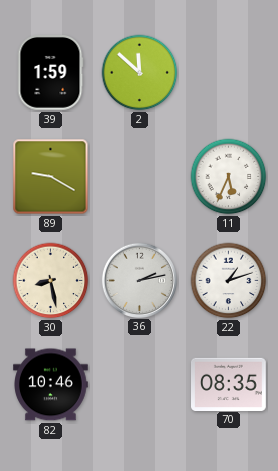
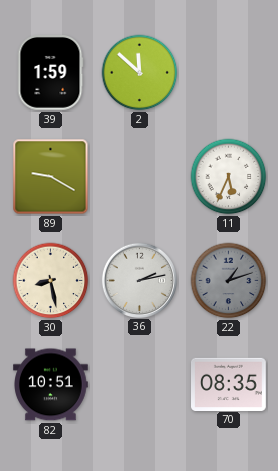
22 dial: white -> grey (229, 281)
82: 10:46 -> 10:51 (51, 385)
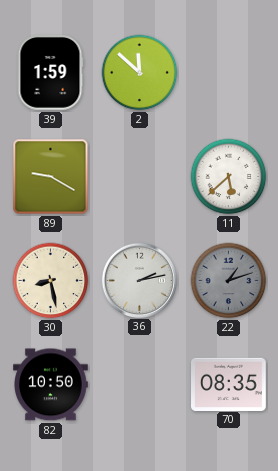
11: 5:34 -> 5:38 (229, 177)
82: 10:51 -> 10:50 (51, 385)
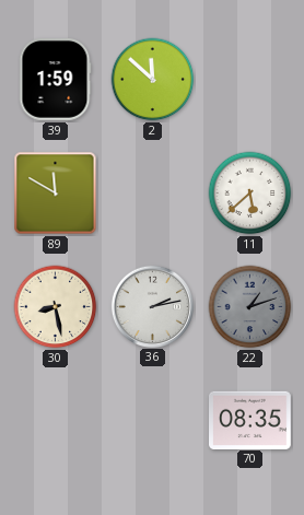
89: 9:20 -> 11:50 (56, 194)
82: 10:50 -> none (51, 385)
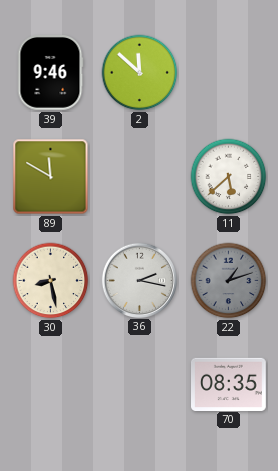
39: 1:59 -> 9:46 (50, 73)
36: 2:13 -> 2:17 (139, 280)
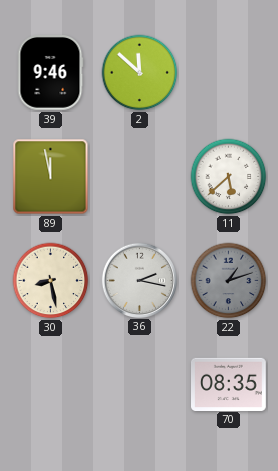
89: 11:50 -> 11:58 (51, 177)
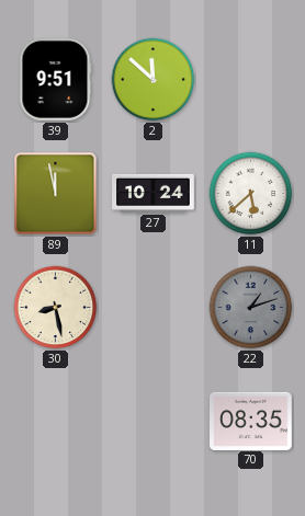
39: 9:46 -> 9:51 (55, 80)
27: none -> 10:24 (154, 193)
36: 2:17 -> none (139, 280)
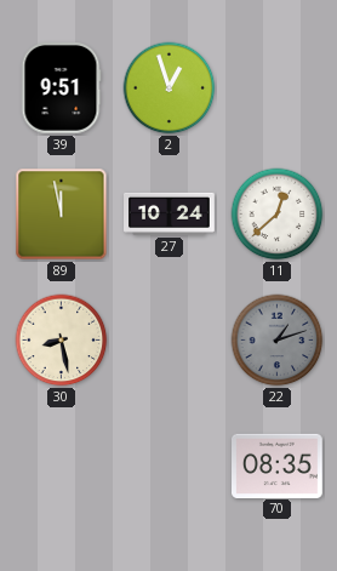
2: 11:52 -> 12:57 (170, 88)
11: 5:38 -> 12:38 (278, 215)
